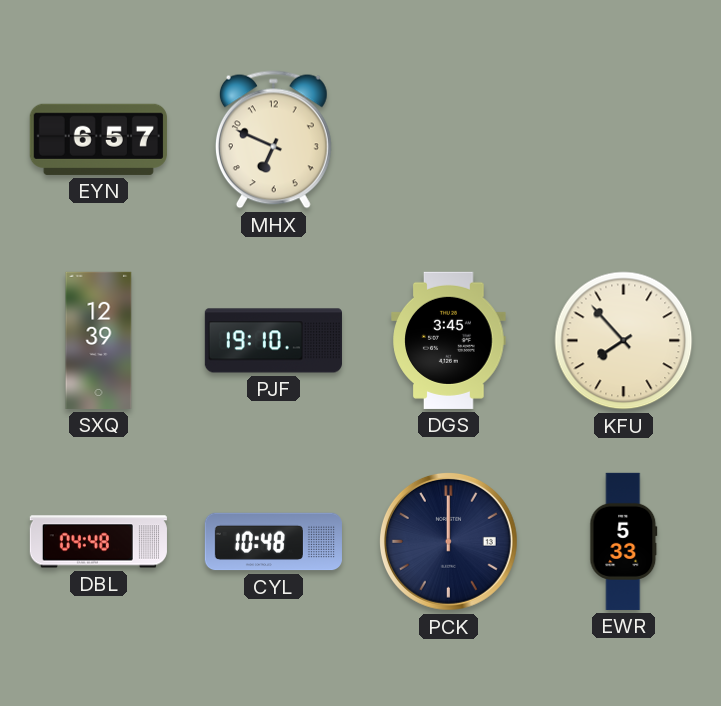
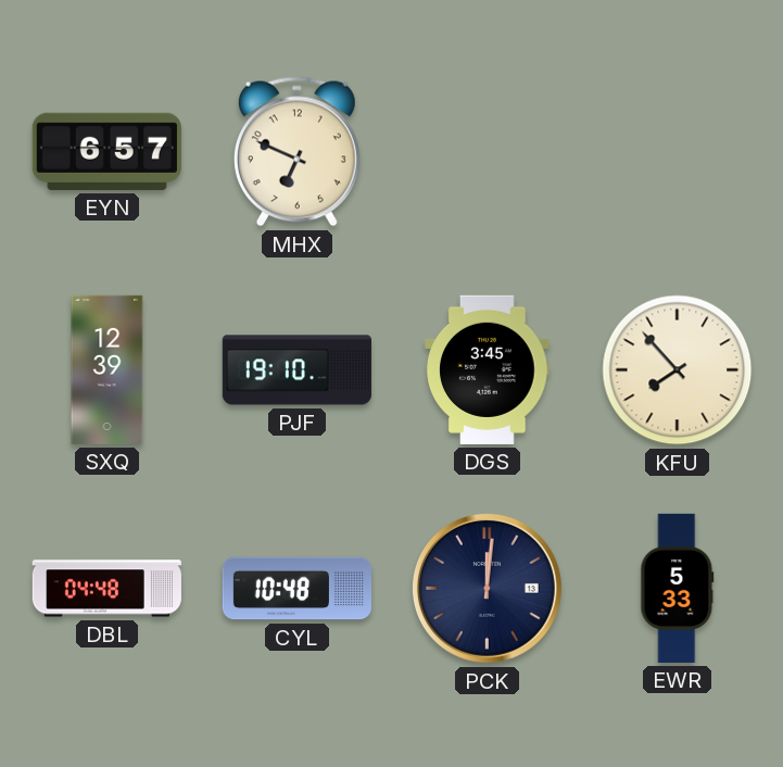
PCK: 12:00 -> 12:01 (487, 588)
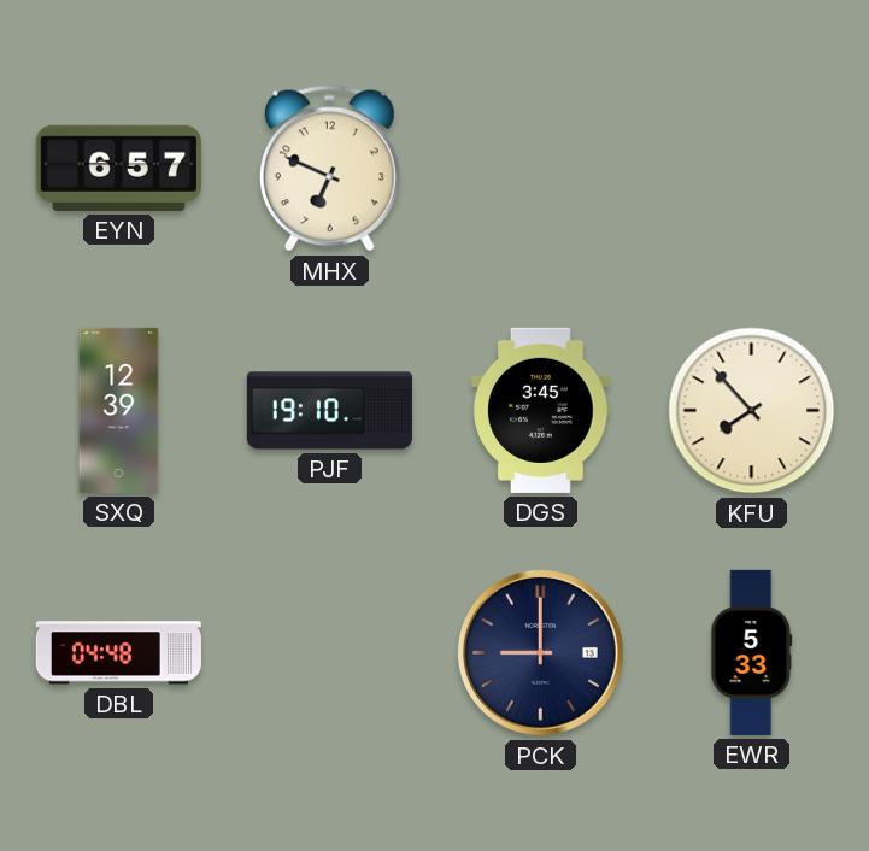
CYL: 10:48 -> none (296, 589)
PCK: 12:01 -> 9:00 (540, 652)
